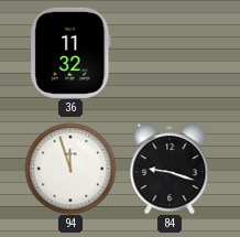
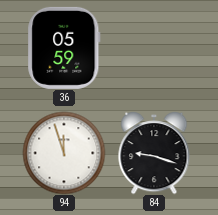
36: 11:32 -> 05:59 (64, 48)
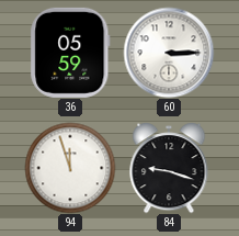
60: none -> 3:15 (169, 53)
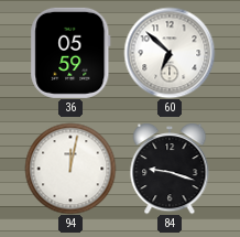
60: 3:15 -> 6:52 (170, 53)
94: 11:57 -> 12:02 (70, 169)
